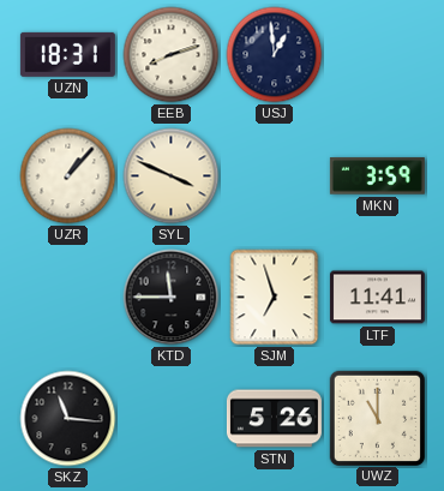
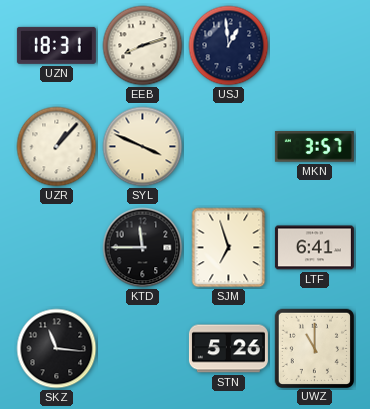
MKN: 3:59 -> 3:57 (314, 147)
LTF: 11:41 -> 6:41 (314, 248)
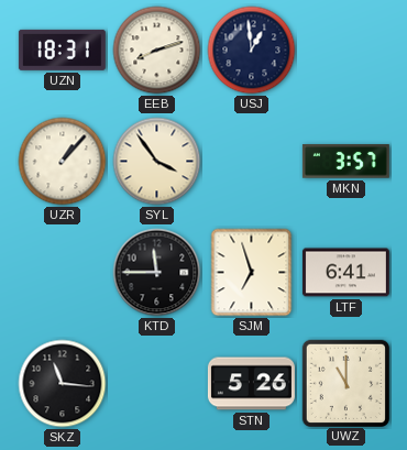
SYL: 3:49 -> 3:54 (157, 162)
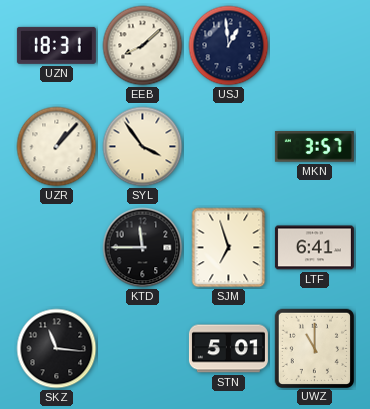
EEB: 8:12 -> 8:08 (143, 46)
STN: 5:26 -> 5:01 (228, 349)
